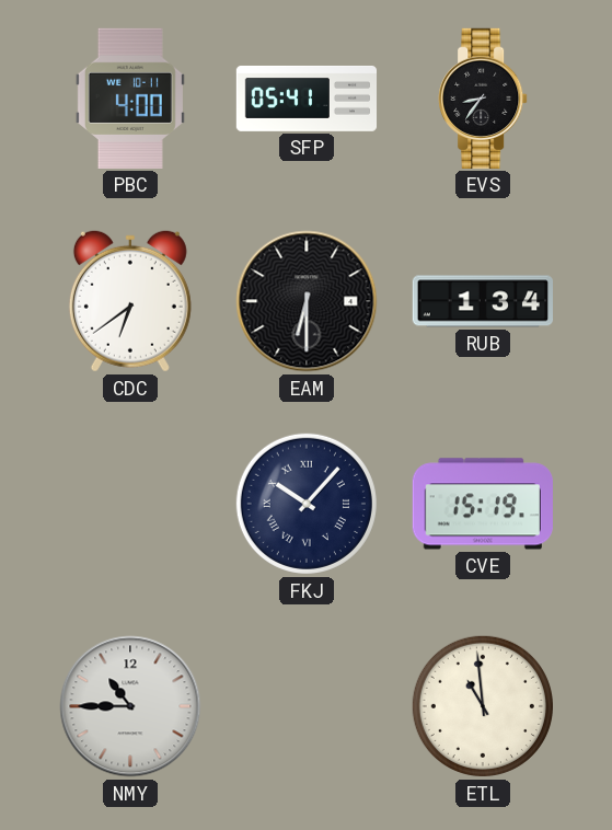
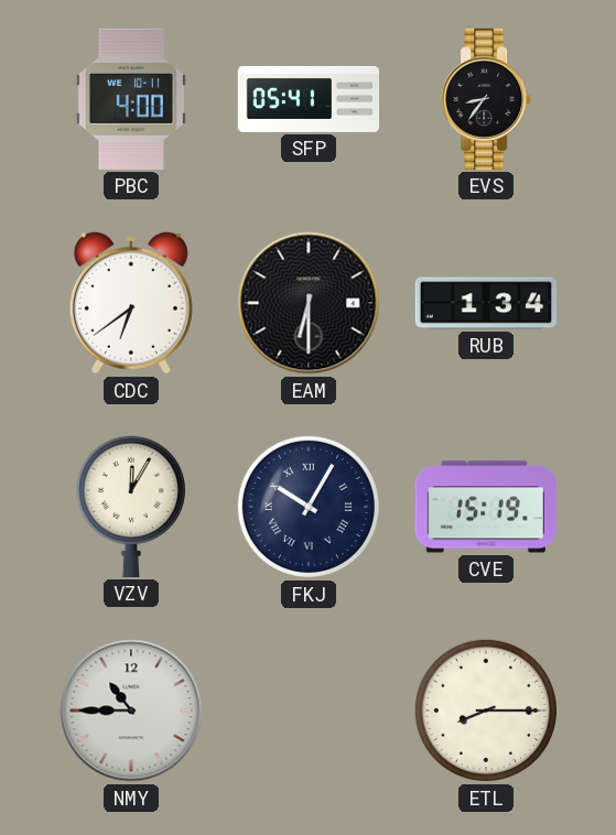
VZV: none -> 12:05 (131, 506)
FKJ: 10:07 -> 10:05 (309, 507)
ETL: 10:59 -> 8:15 (486, 711)
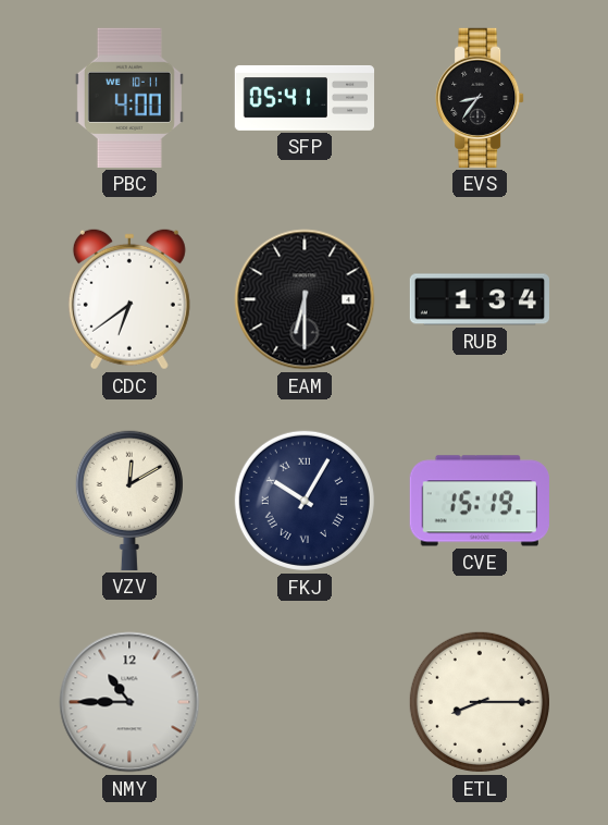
VZV: 12:05 -> 12:10 (129, 500)
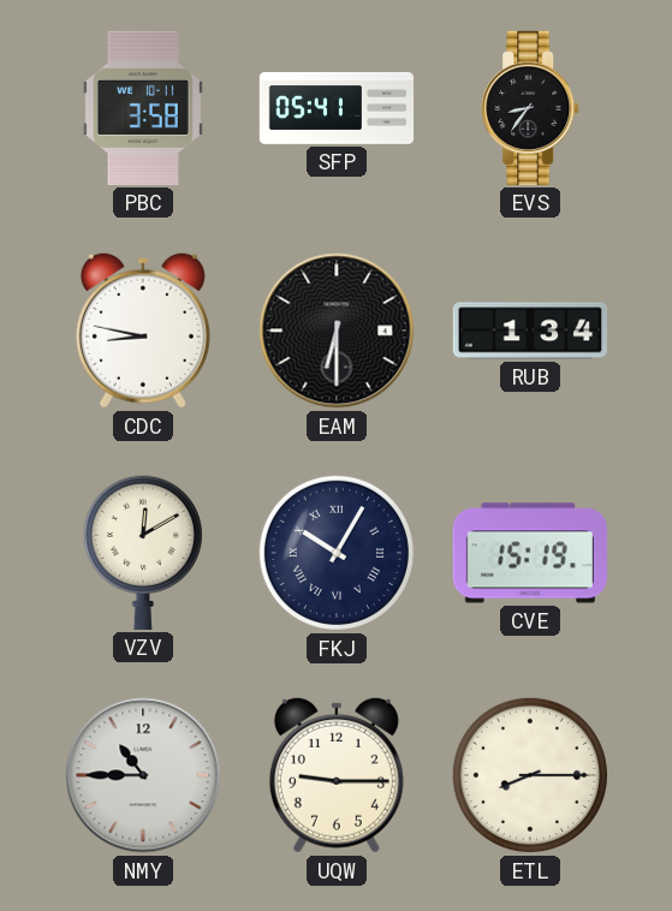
PBC: 4:00 -> 3:58 (143, 108)
CDC: 6:39 -> 8:47 (143, 331)
UQW: none -> 9:15 (337, 775)
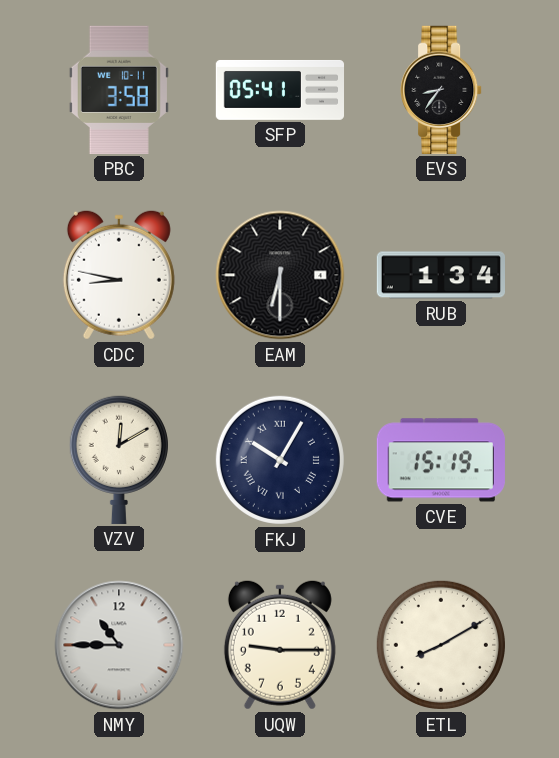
ETL: 8:15 -> 8:10 (441, 645)
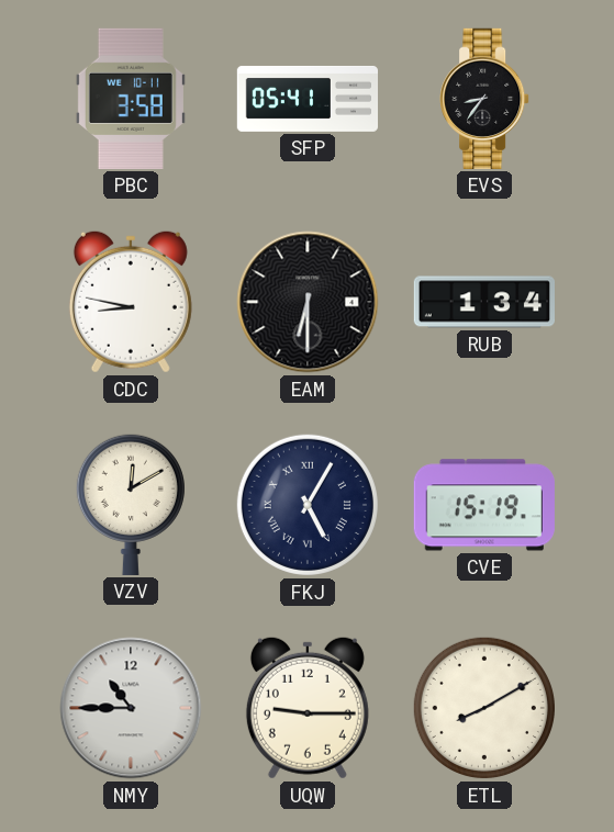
FKJ: 10:05 -> 5:05 (308, 505)
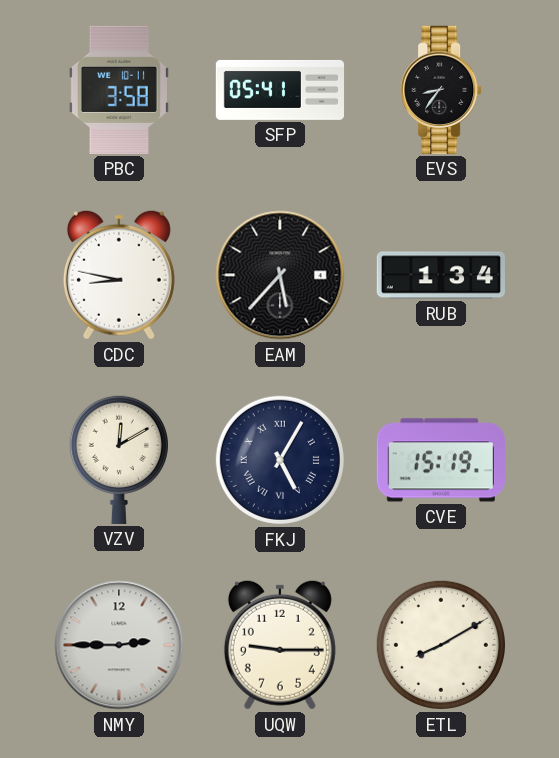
EAM: 6:30 -> 5:37 (280, 275)
NMY: 10:45 -> 2:45 (119, 645)
